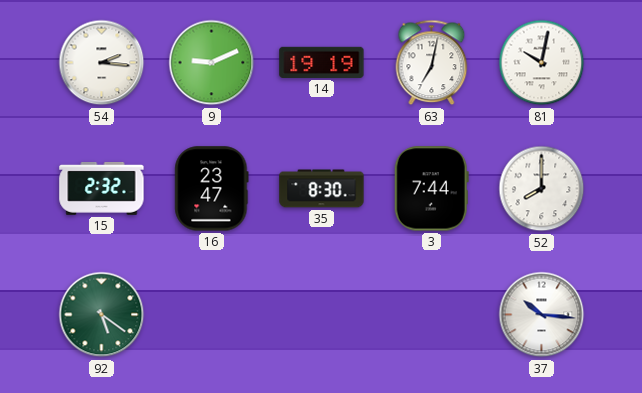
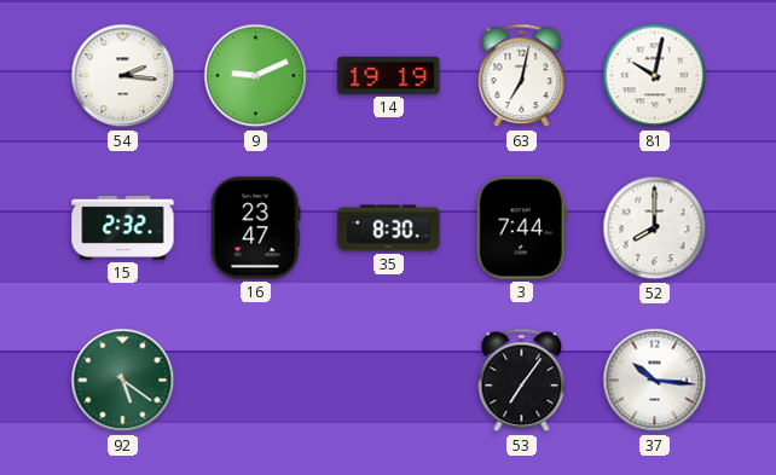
53: none -> 7:06 (522, 381)
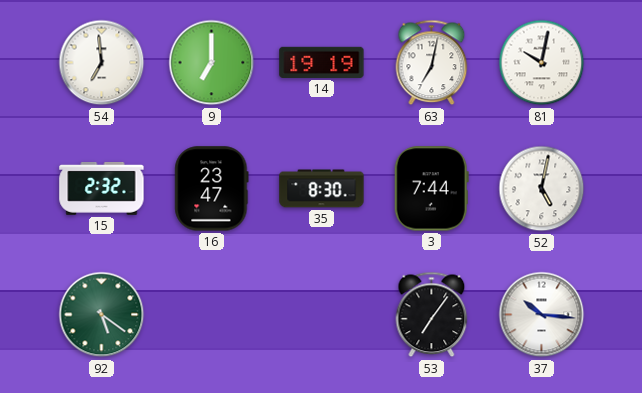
54: 2:16 -> 6:59 (102, 63)
9: 9:11 -> 7:00 (212, 63)
52: 8:00 -> 5:02 (542, 189)
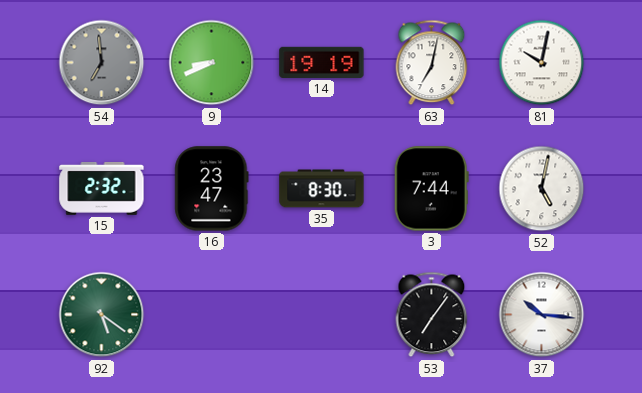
54 dial: white -> grey (102, 63)
9: 7:00 -> 8:41 (212, 63)
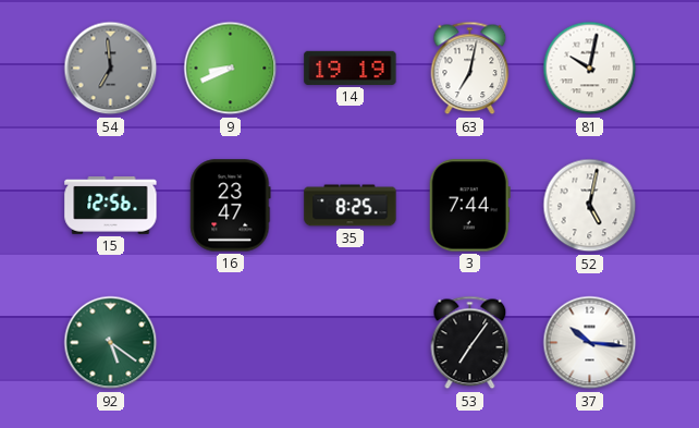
15: 2:32 -> 12:56 (111, 205)
35: 8:30 -> 8:25 (351, 206)
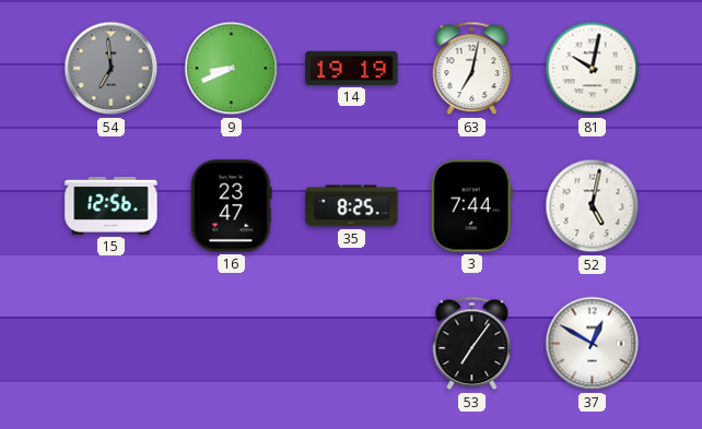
92: 5:21 -> none (111, 343)
37: 10:16 -> 12:50 (593, 344)
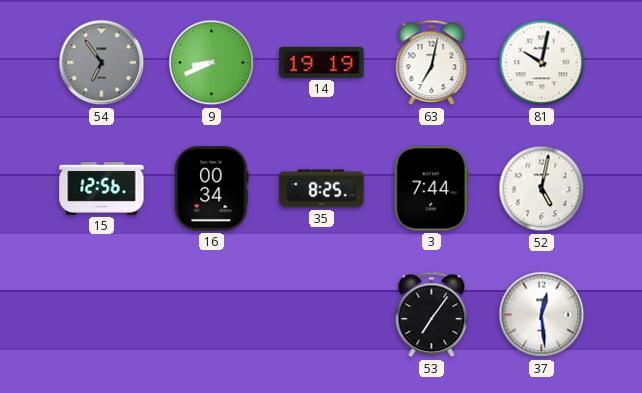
54: 6:59 -> 6:54 (102, 63)
16: 23:47 -> 00:34 (212, 189)
37: 12:50 -> 12:29 (542, 315)
